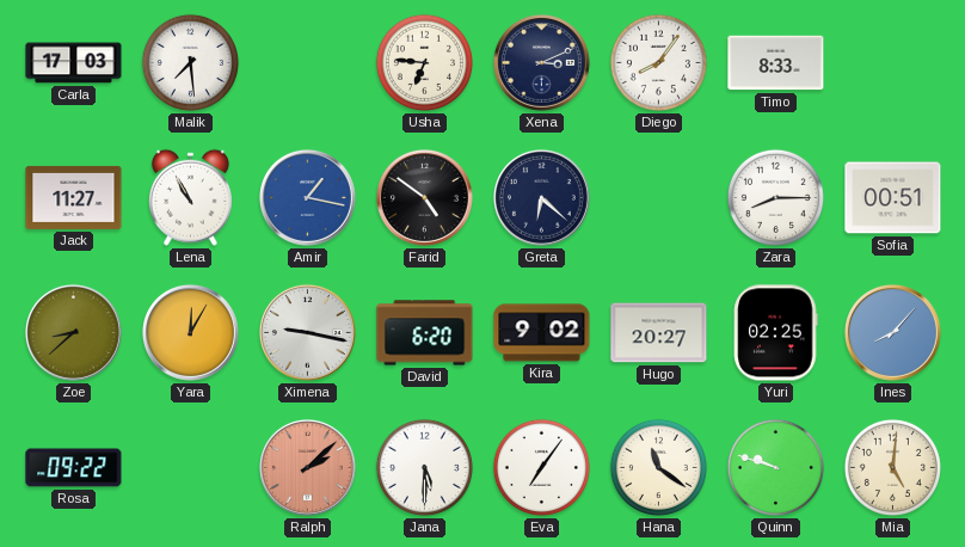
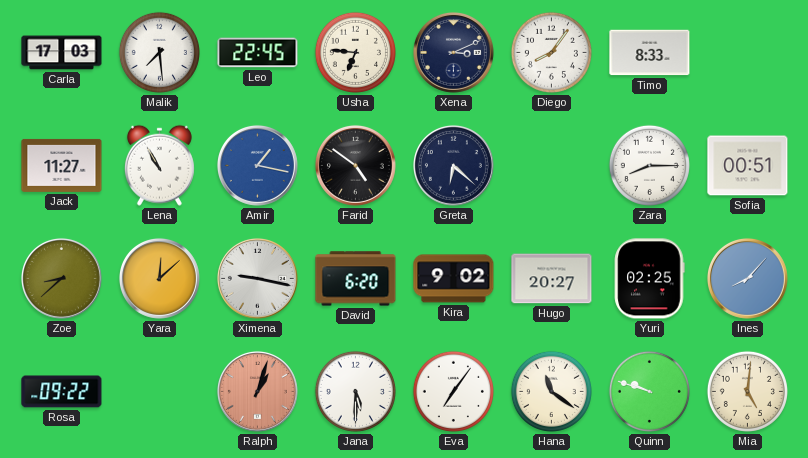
Leo: none -> 22:45 (258, 53)
Yara: 12:05 -> 12:08 (159, 278)
Ralph: 2:08 -> 1:03 (257, 391)
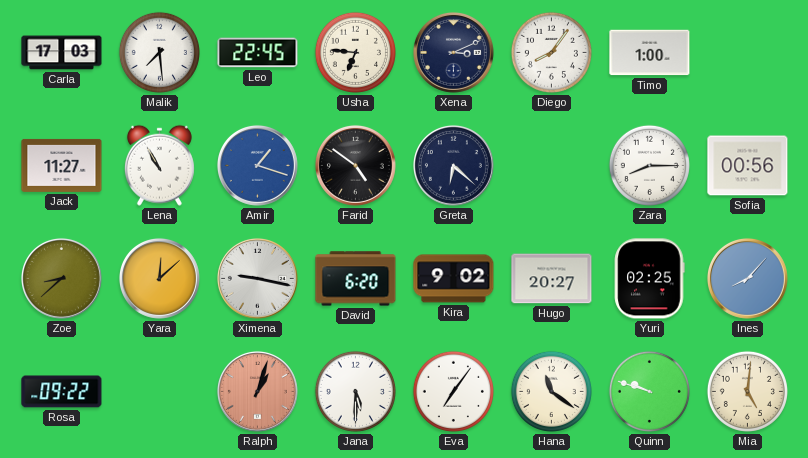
Timo: 8:33 -> 1:00 (650, 53)
Amir: 1:17 -> 1:18 (257, 165)
Sofia: 00:51 -> 00:56 (748, 166)
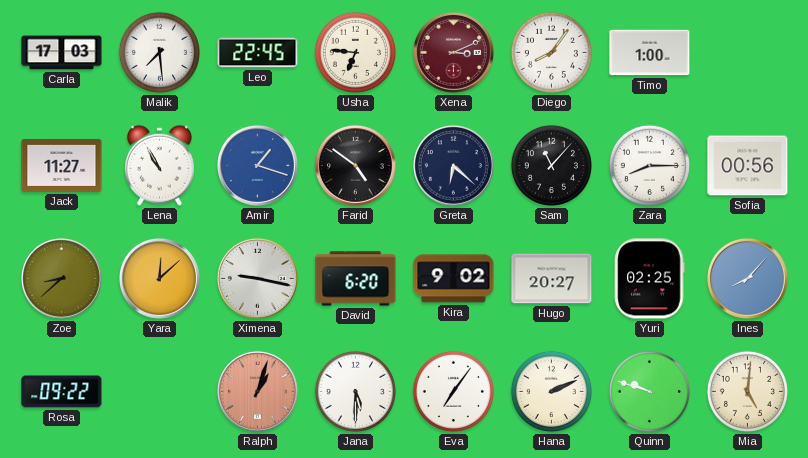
Xena dial: navy -> burgundy (453, 52)
Sam: none -> 11:07 (551, 165)
Hana: 11:21 -> 2:11 (551, 391)
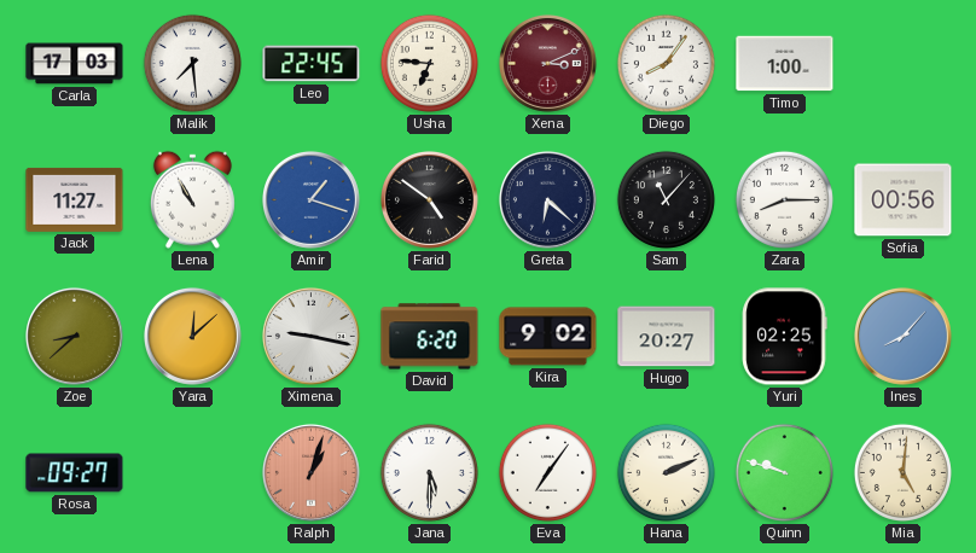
Rosa: 09:22 -> 09:27 (75, 473)
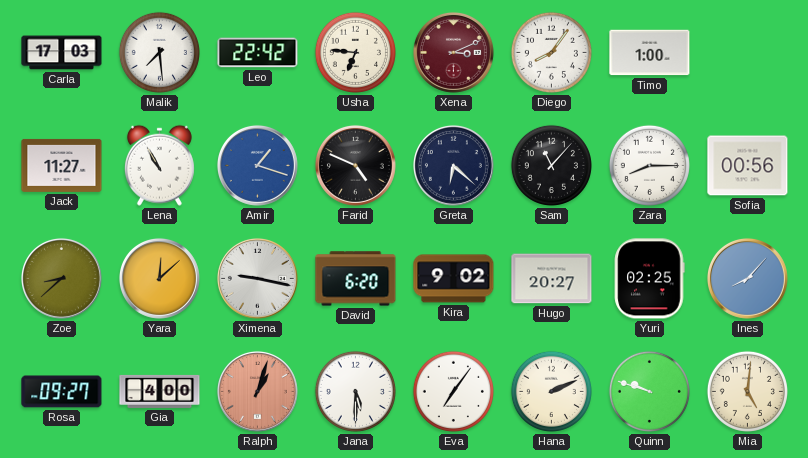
Leo: 22:45 -> 22:42 (258, 53)
Farid: 4:51 -> 4:49 (355, 165)
Gia: none -> 4:00 (160, 391)
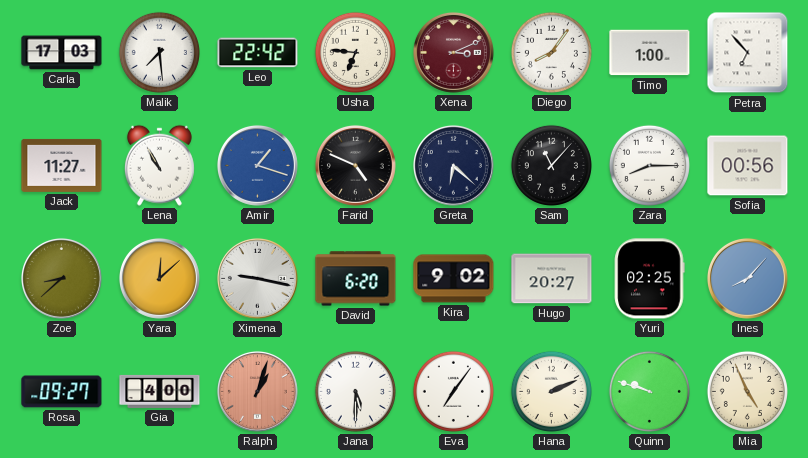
Petra: none -> 6:53 (748, 53)
Mia: 5:01 -> 4:56 (747, 391)
